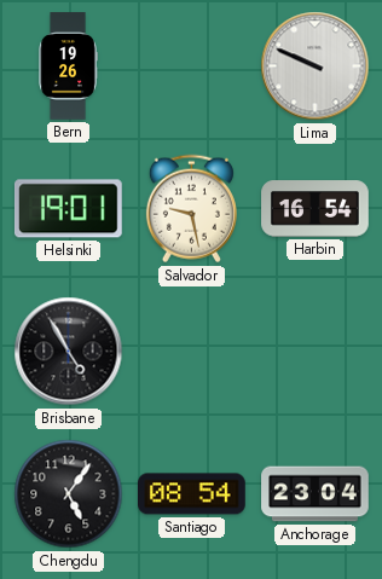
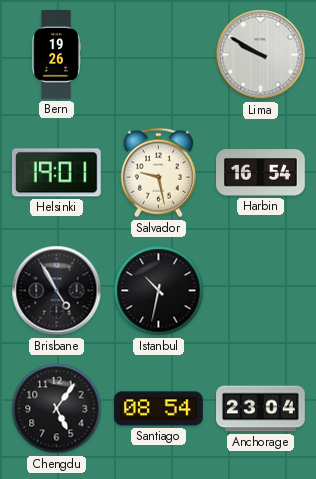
Lima: 9:49 -> 9:50 (261, 55)
Istanbul: none -> 10:32 (159, 291)
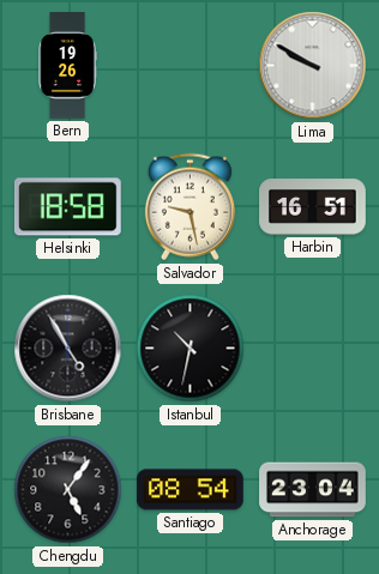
Helsinki: 19:01 -> 18:58 (67, 207)
Harbin: 16:54 -> 16:51 (313, 207)
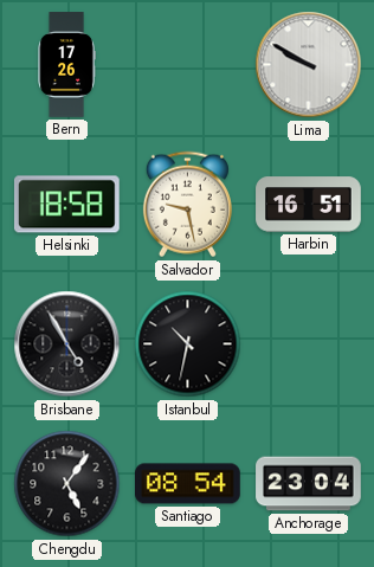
Bern: 19:26 -> 17:26 (66, 65)
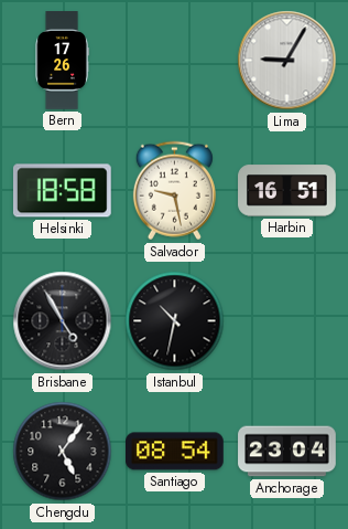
Lima: 9:50 -> 9:05 (287, 61)
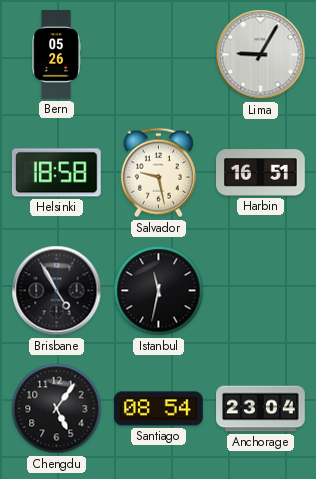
Bern: 17:26 -> 05:26 (56, 55)
Istanbul: 10:32 -> 11:32 (159, 291)
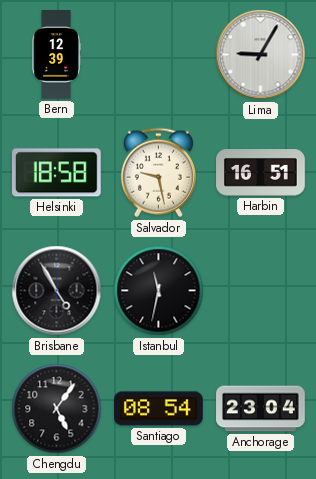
Bern: 05:26 -> 12:39 (56, 55)
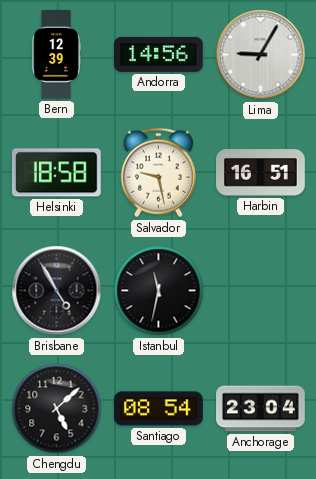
Andorra: none -> 14:56 (159, 54)
Chengdu: 5:06 -> 5:08 (57, 409)
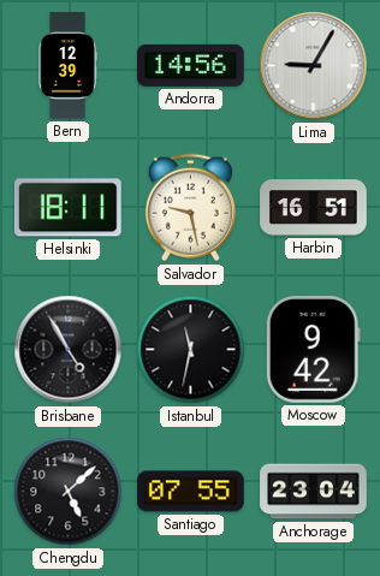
Helsinki: 18:58 -> 18:11 (67, 208)
Moscow: none -> 9:42 (313, 350)
Santiago: 08:54 -> 07:55 (191, 492)
